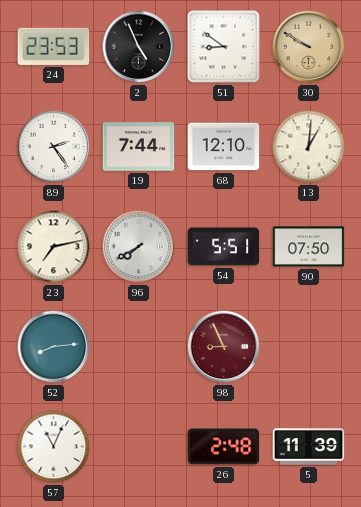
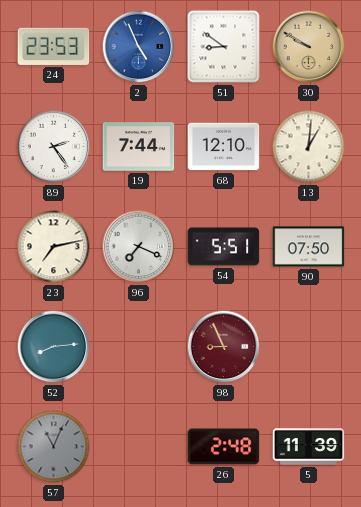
2 dial: black -> blue (139, 47)
96: 7:40 -> 7:19 (139, 247)
57 dial: white -> grey (54, 447)
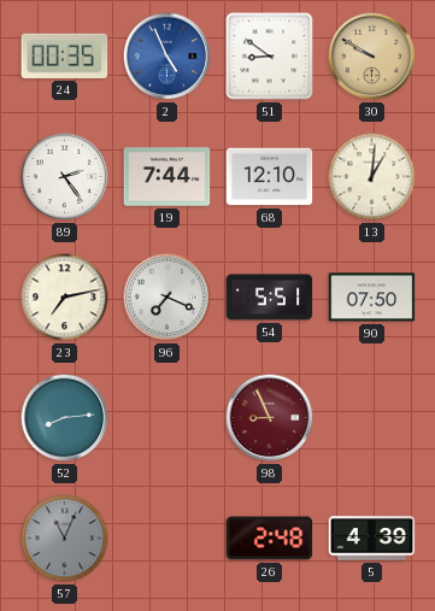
24: 23:53 -> 00:35 (65, 55)
5: 11:39 -> 4:39 (372, 539)
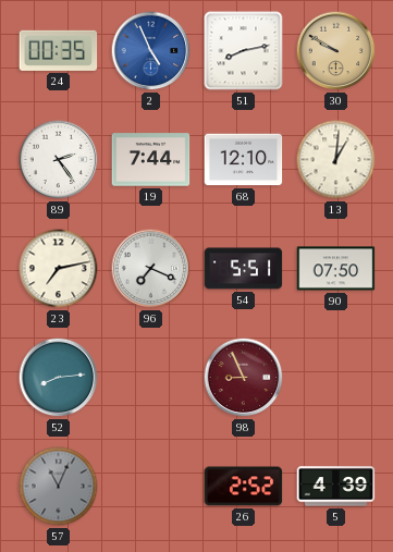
51: 8:51 -> 8:13 (244, 51)
26: 2:48 -> 2:52 (244, 487)
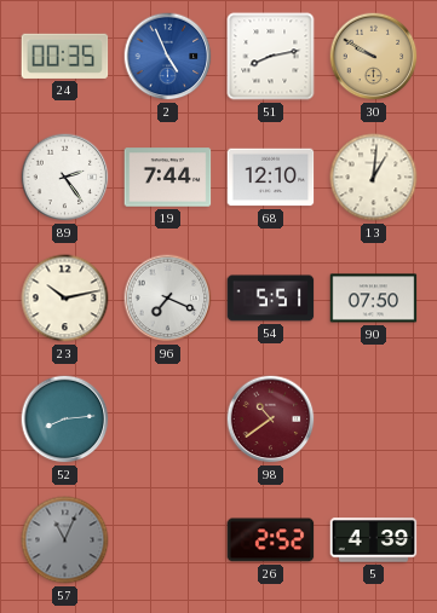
23: 7:13 -> 10:13 (65, 299)
98: 8:56 -> 10:39 (271, 420)
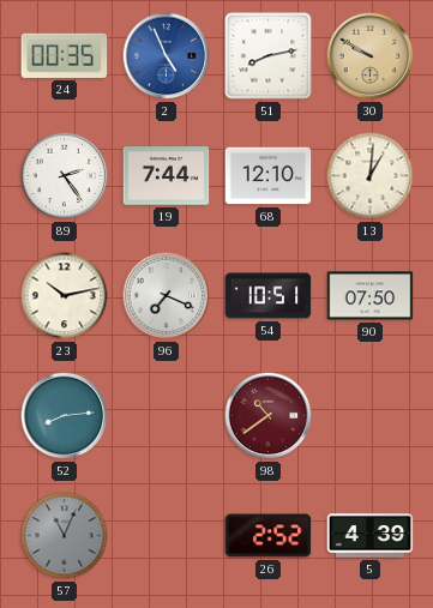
54: 5:51 -> 10:51 (269, 296)
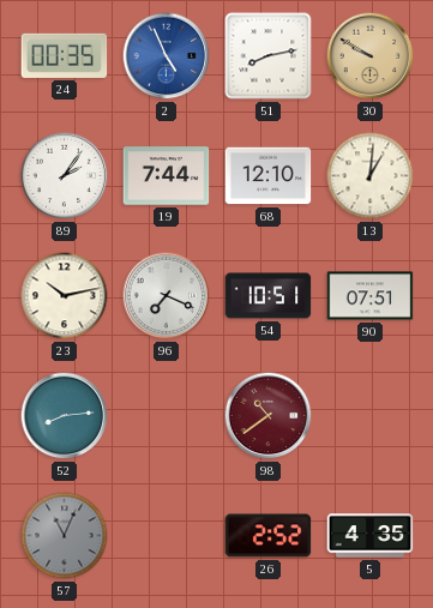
89: 2:24 -> 2:06 (65, 176)
90: 07:50 -> 07:51 (371, 296)
5: 4:39 -> 4:35 (371, 536)
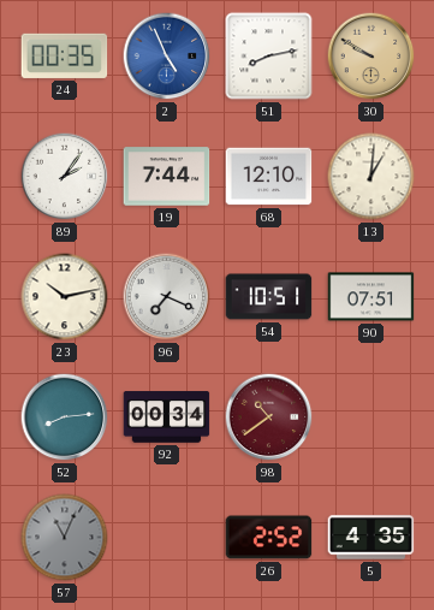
92: none -> 00:34 (167, 417)
